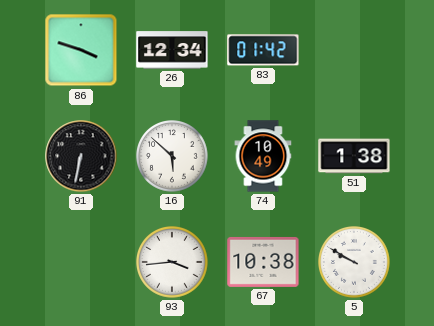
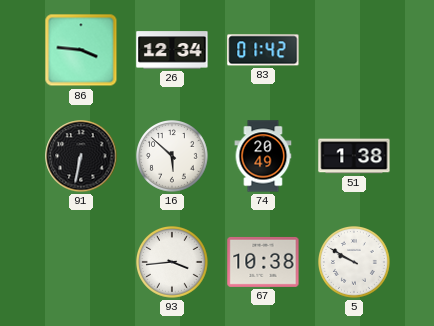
86: 3:48 -> 3:46 (81, 50)
74: 10:49 -> 20:49 (263, 156)
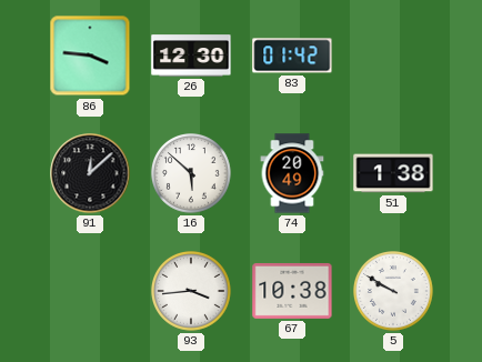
26: 12:34 -> 12:30 (191, 56)
91: 6:32 -> 12:08 (90, 173)
